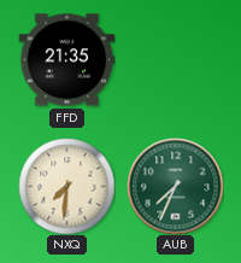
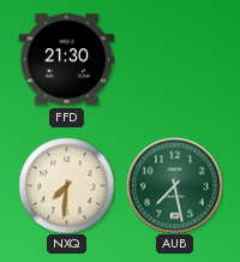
FFD: 21:35 -> 21:30 (66, 60)
AUB: 7:34 -> 7:28 (174, 185)
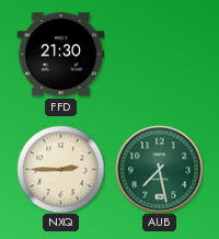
NXQ: 7:31 -> 2:45 (60, 169)
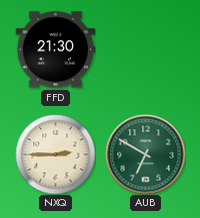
AUB: 7:28 -> 6:50 (145, 154)
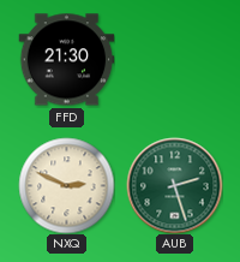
NXQ: 2:45 -> 2:49 (66, 185)
AUB: 6:50 -> 2:27 (174, 185)
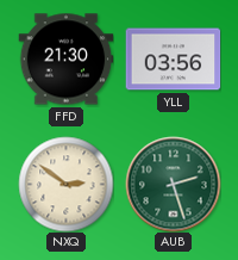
YLL: none -> 03:56 (173, 60)
NXQ: 2:49 -> 2:51 (65, 184)
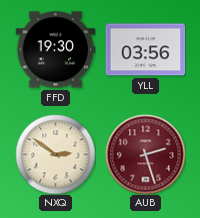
FFD: 21:30 -> 19:30 (55, 50)
AUB dial: green -> burgundy (145, 154)
